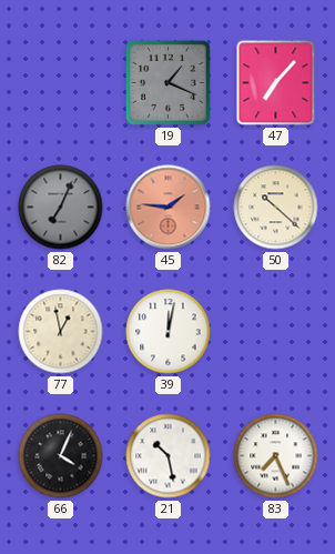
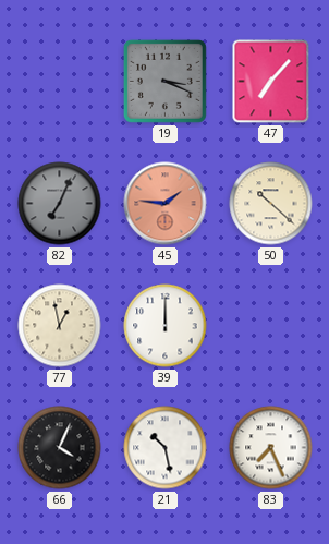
19: 1:19 -> 3:19 (164, 81)
39: 12:02 -> 12:00 (166, 326)
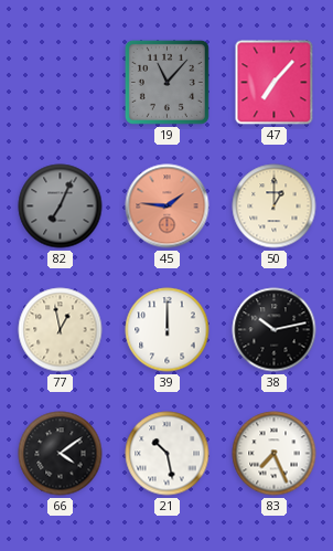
19: 3:19 -> 11:07 (166, 82)
50: 10:22 -> 1:00 (275, 206)
38: none -> 10:13 (275, 330)
66: 4:04 -> 4:09 (61, 454)
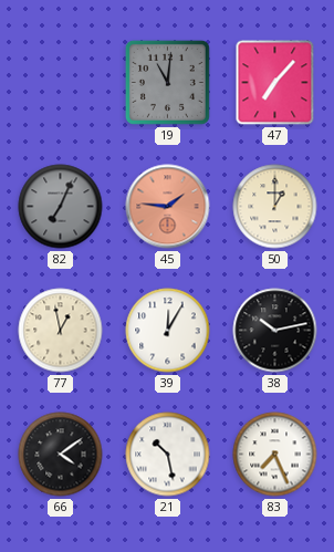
19: 11:07 -> 11:01 (167, 82)
39: 12:00 -> 12:05 (168, 331)
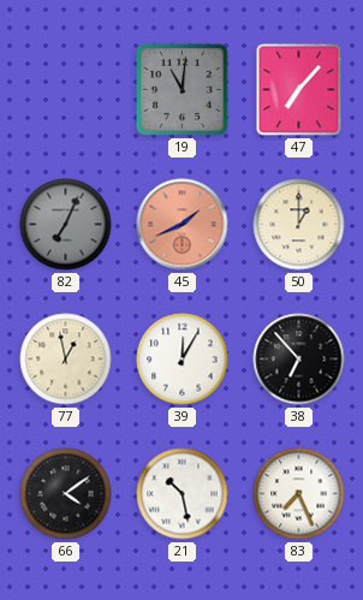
45: 1:46 -> 1:41 (183, 225)
38: 10:13 -> 6:53 (299, 360)
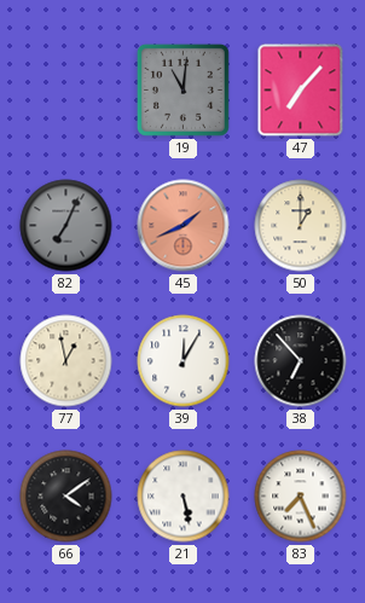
21: 10:28 -> 5:28 (184, 497)
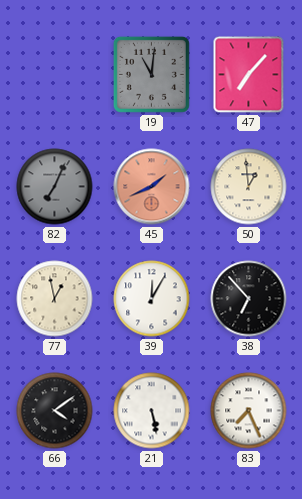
50: 1:00 -> 12:59 (249, 187)
